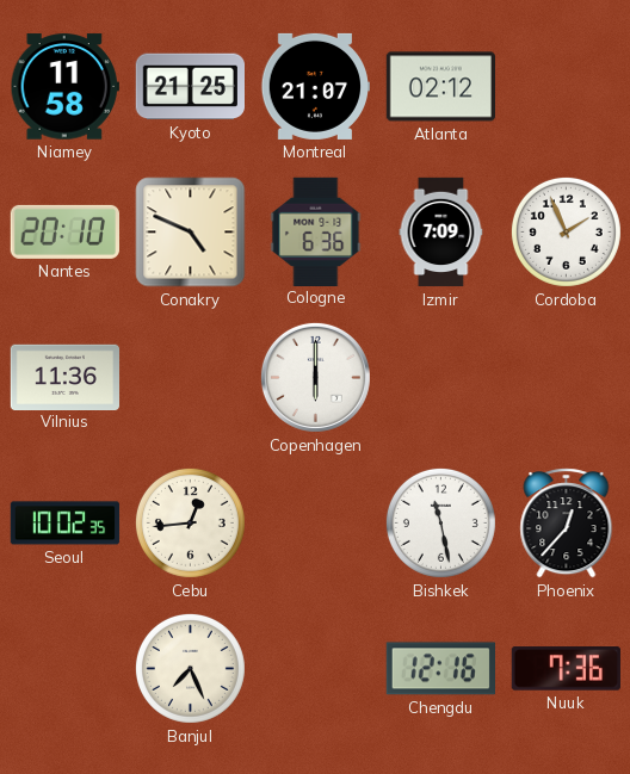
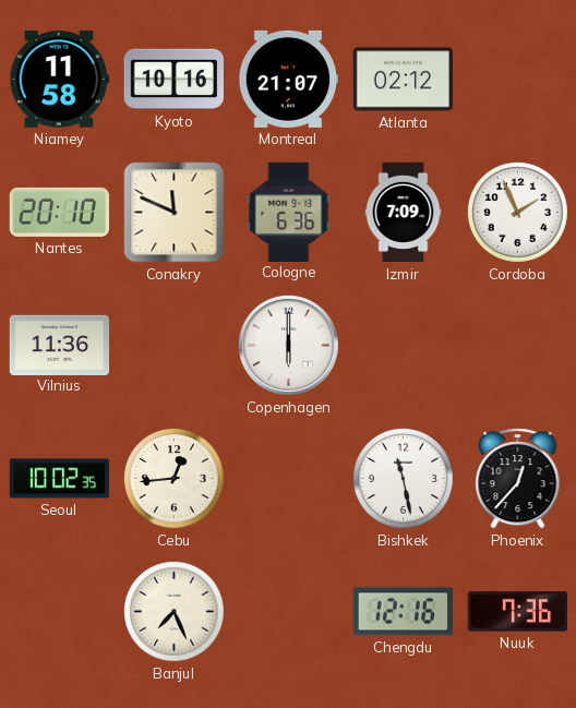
Kyoto: 21:25 -> 10:16 (173, 80)
Conakry: 4:49 -> 11:49 (175, 213)
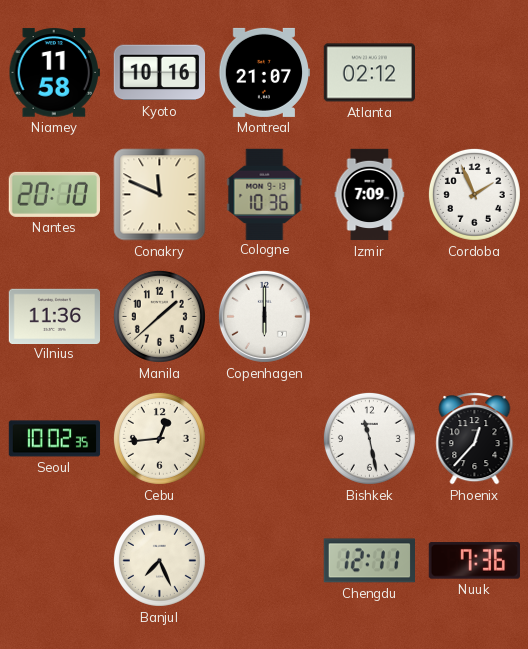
Cologne: 6:36 -> 10:36 (265, 194)
Manila: none -> 1:38 (159, 316)
Chengdu: 12:16 -> 12:11 (369, 561)
